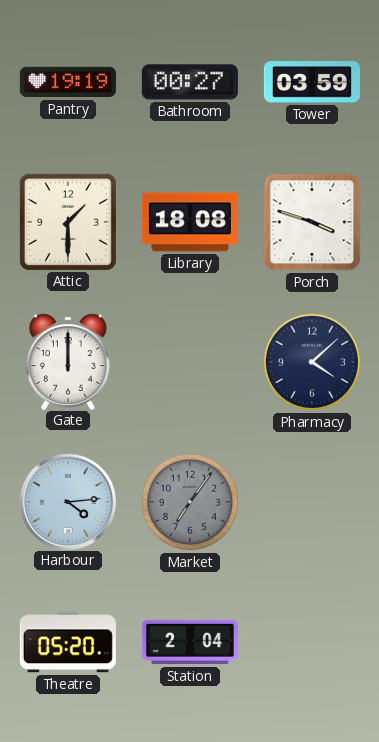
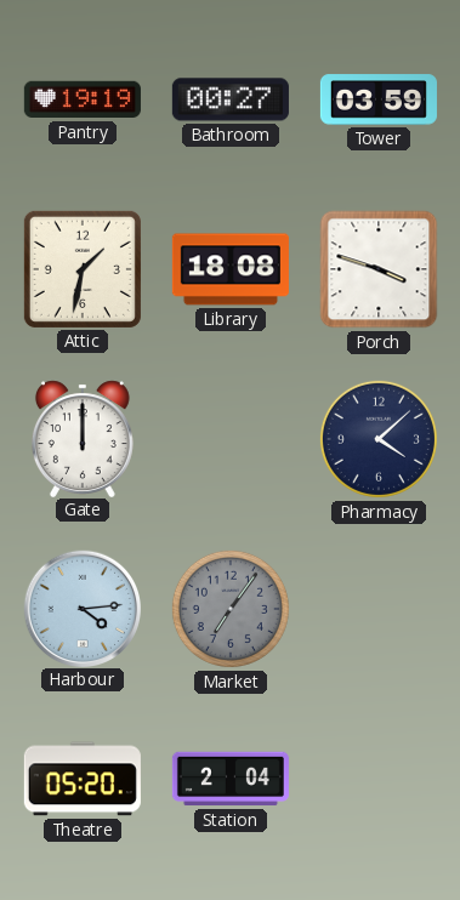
Attic: 1:30 -> 1:32 (83, 269)
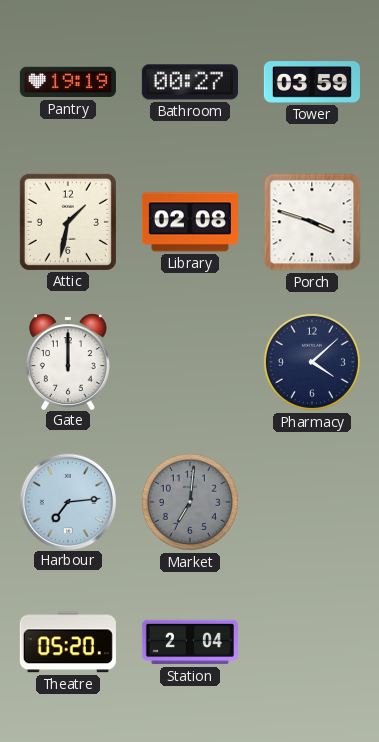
Library: 18:08 -> 02:08 (190, 222)
Harbour: 4:14 -> 7:14 (67, 501)
Market: 7:06 -> 7:01 (190, 502)
